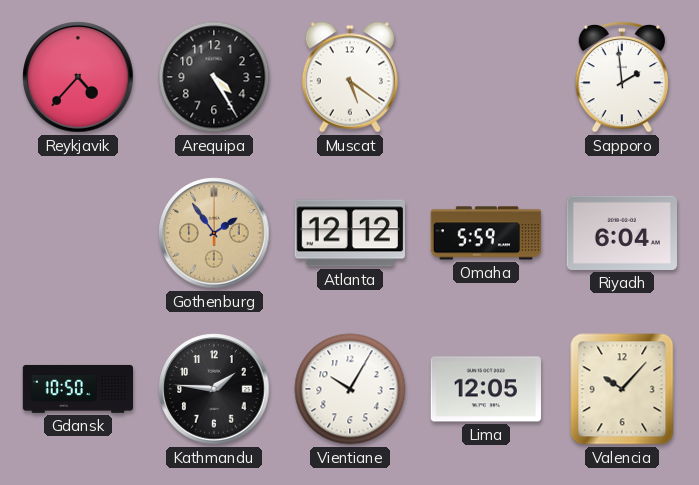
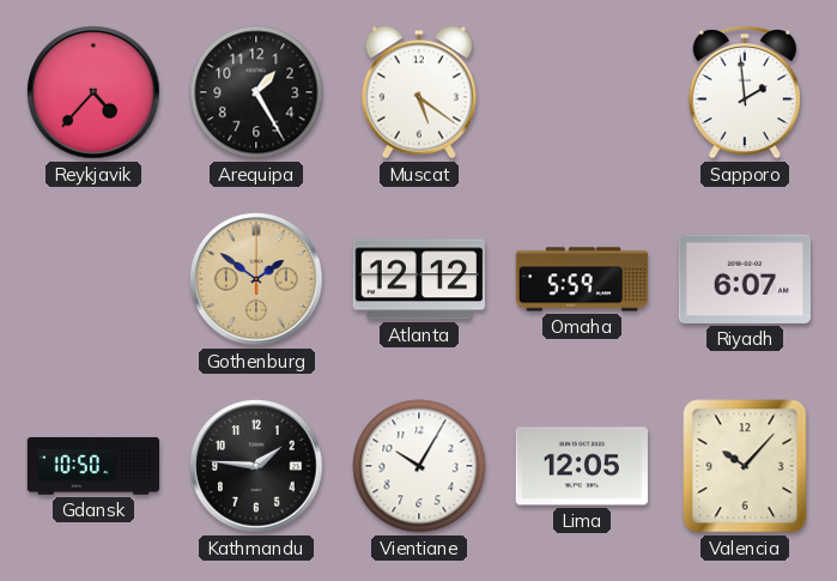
Arequipa: 4:25 -> 1:25 (256, 92)
Gothenburg: 1:54 -> 1:51 (256, 279)
Riyadh: 6:04 -> 6:07 (744, 279)
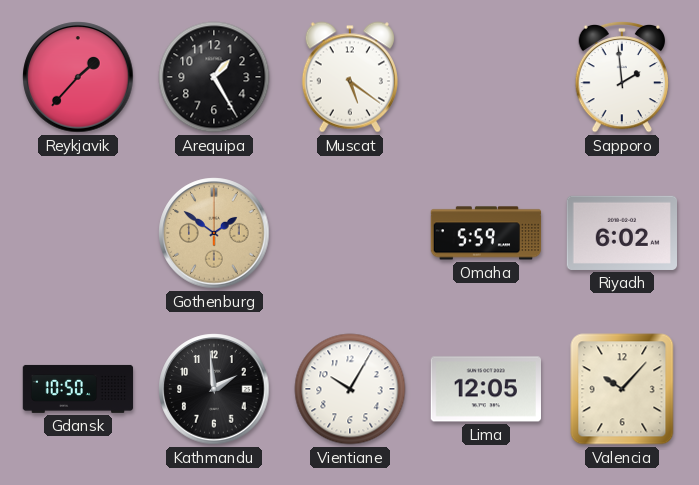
Reykjavik: 4:37 -> 1:37 (78, 77)
Atlanta: 12:12 -> none (418, 279)
Riyadh: 6:07 -> 6:02 (621, 233)
Kathmandu: 1:46 -> 1:59 (214, 389)
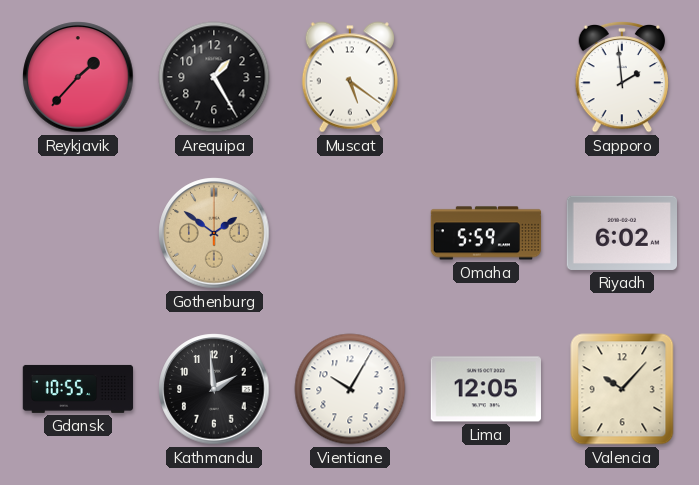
Gdansk: 10:50 -> 10:55 (78, 389)
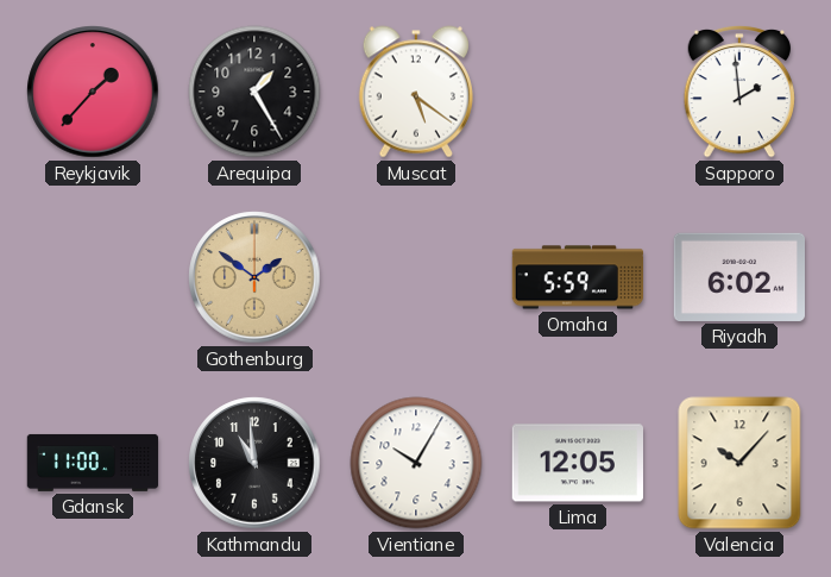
Gdansk: 10:55 -> 11:00 (93, 463)
Kathmandu: 1:59 -> 10:59 (254, 463)
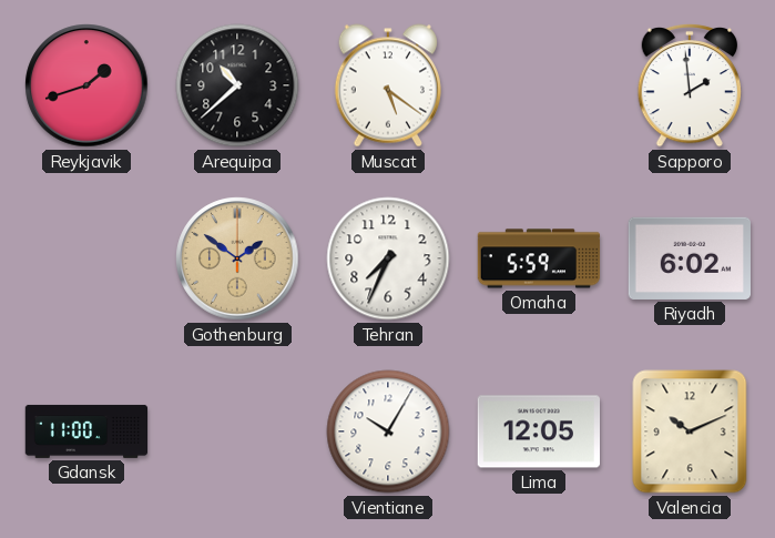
Reykjavik: 1:37 -> 1:42 (86, 85)
Arequipa: 1:25 -> 10:38 (237, 85)
Tehran: none -> 7:34 (388, 258)
Kathmandu: 10:59 -> none (254, 463)
Valencia: 10:07 -> 10:11 (690, 432)
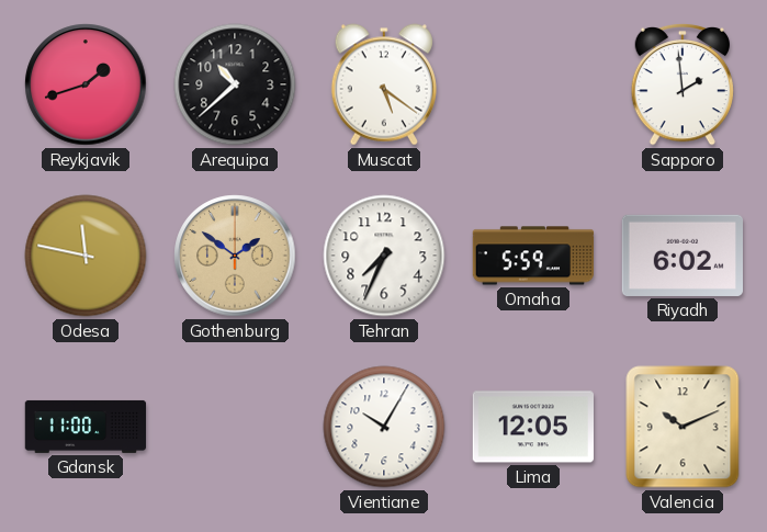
Odesa: none -> 11:47 (86, 256)
